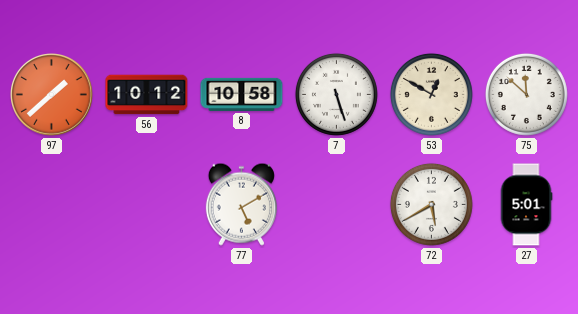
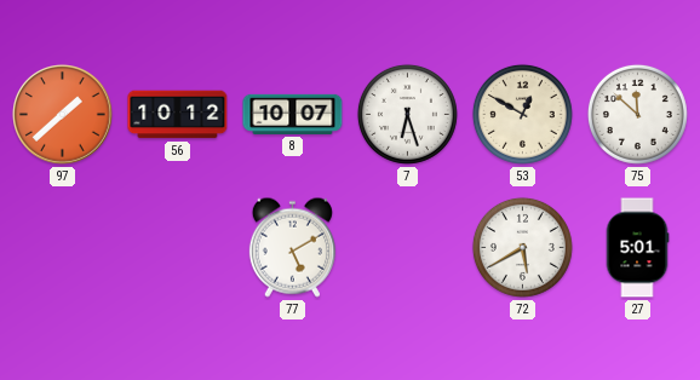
8: 10:58 -> 10:07 (293, 114)
7: 5:27 -> 6:27 (407, 114)
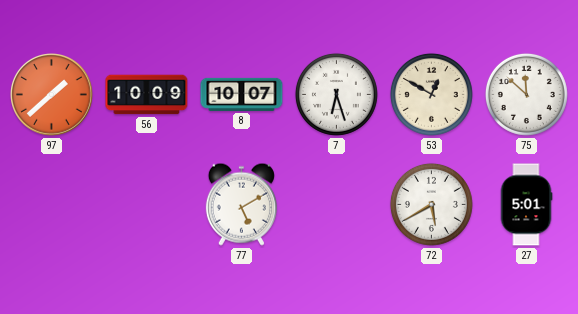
56: 10:12 -> 10:09 (147, 95)
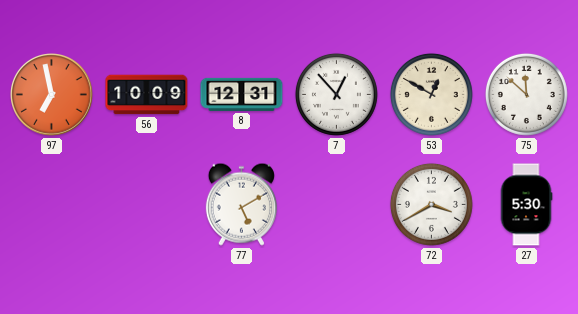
97: 1:38 -> 6:58 (52, 95)
8: 10:07 -> 12:31 (242, 94)
7: 6:27 -> 12:53 (336, 94)
72: 5:40 -> 3:40 (431, 204)
27: 5:01 -> 5:30 (526, 205)
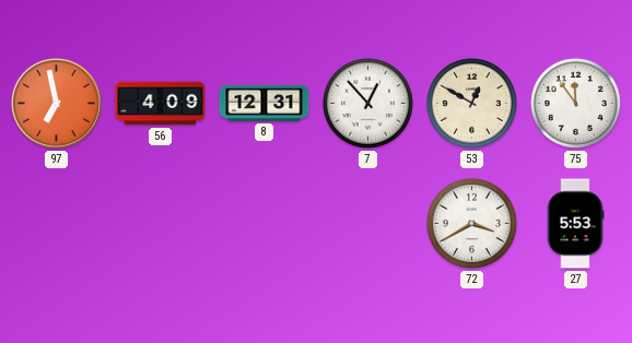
56: 10:09 -> 4:09 (161, 104)
75: 11:52 -> 11:54 (575, 103)
77: 5:10 -> none (241, 204)
27: 5:30 -> 5:53 (575, 224)
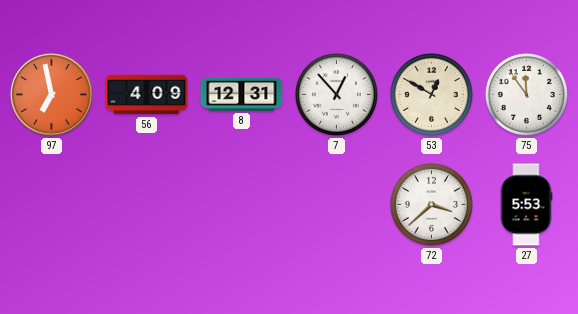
72: 3:40 -> 3:38 (431, 204)
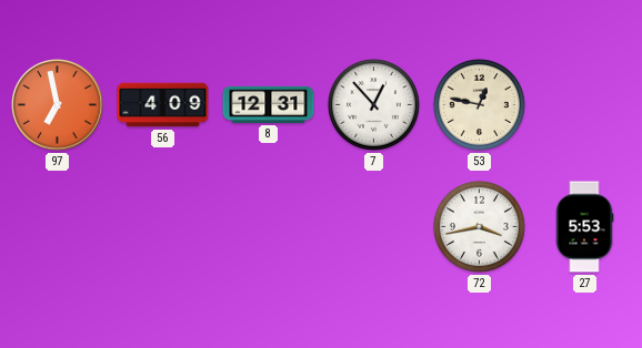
53: 12:50 -> 12:47 (479, 104)
75: 11:54 -> none (526, 94)
72: 3:38 -> 3:43 (479, 226)
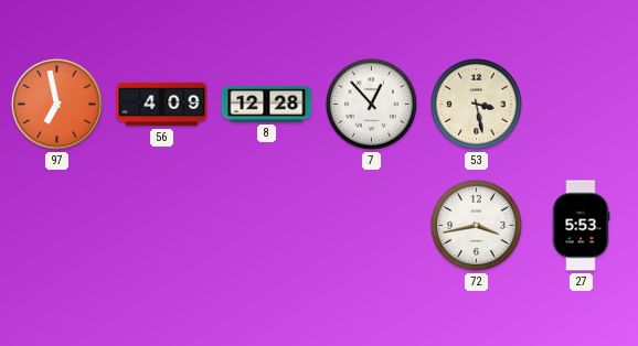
8: 12:31 -> 12:28 (267, 104)
53: 12:47 -> 3:28 (476, 104)
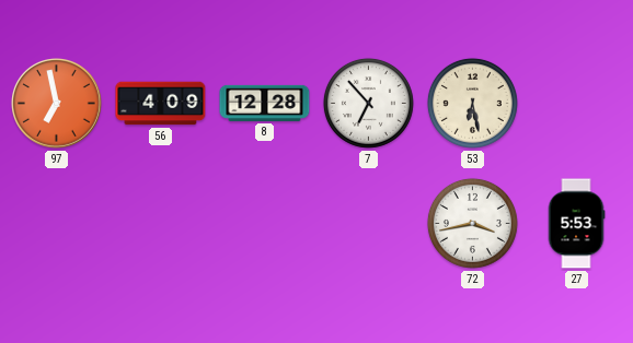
7: 12:53 -> 6:53 (368, 103)
53: 3:28 -> 6:28 (472, 103)
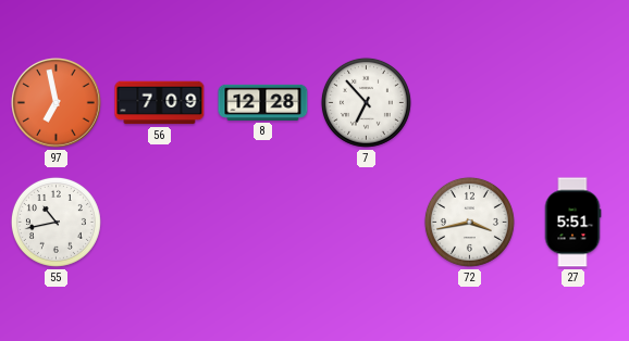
56: 4:09 -> 7:09 (160, 103)
53: 6:28 -> none (472, 103)
55: none -> 10:43 (55, 222)
27: 5:53 -> 5:51 (572, 223)
